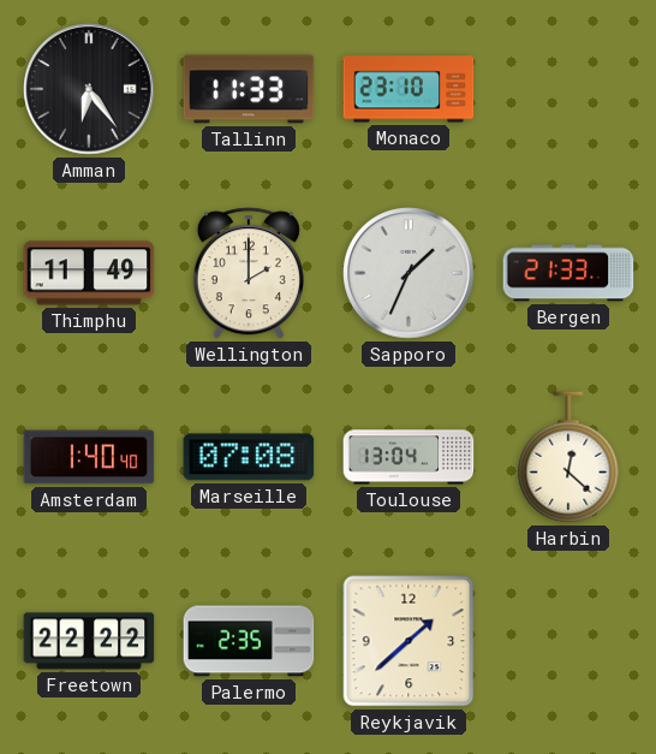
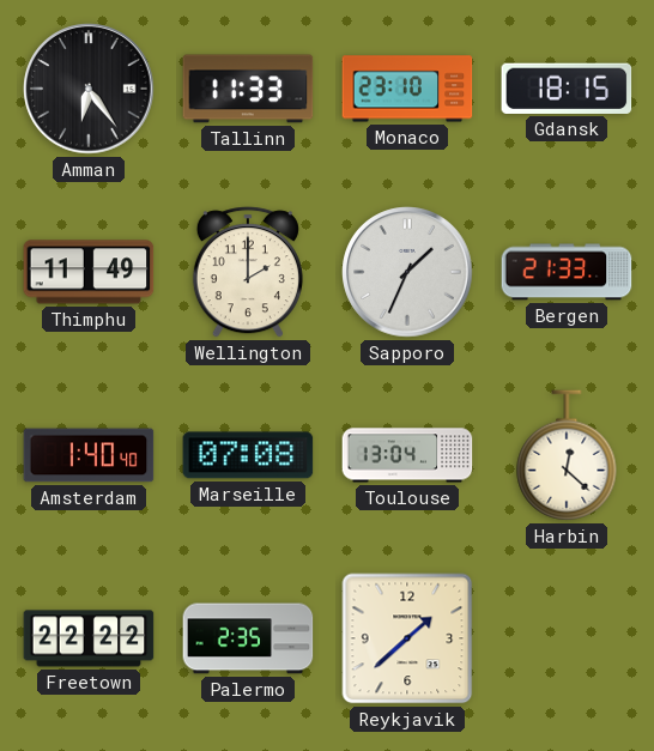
Gdansk: none -> 18:15 (567, 89)
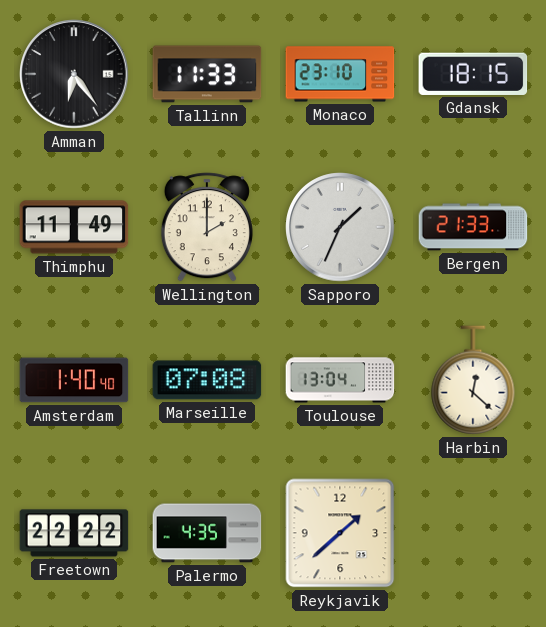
Palermo: 2:35 -> 4:35 (207, 533)
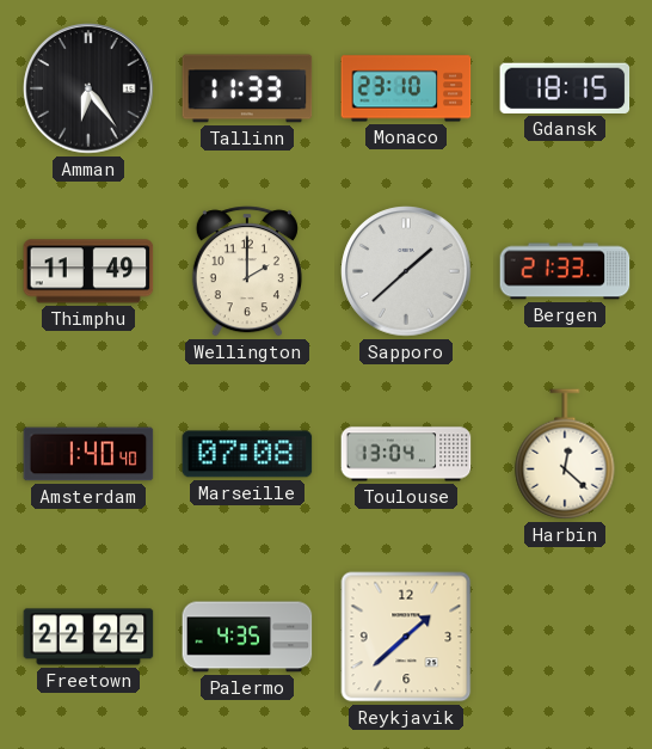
Sapporo: 1:34 -> 1:38 (406, 271)
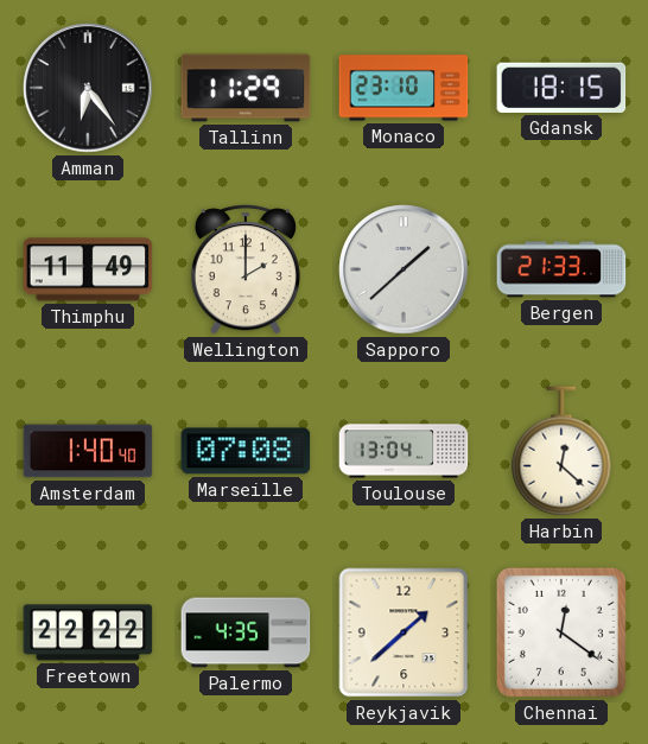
Tallinn: 11:33 -> 11:29 (246, 88)
Chennai: none -> 12:21 (561, 632)
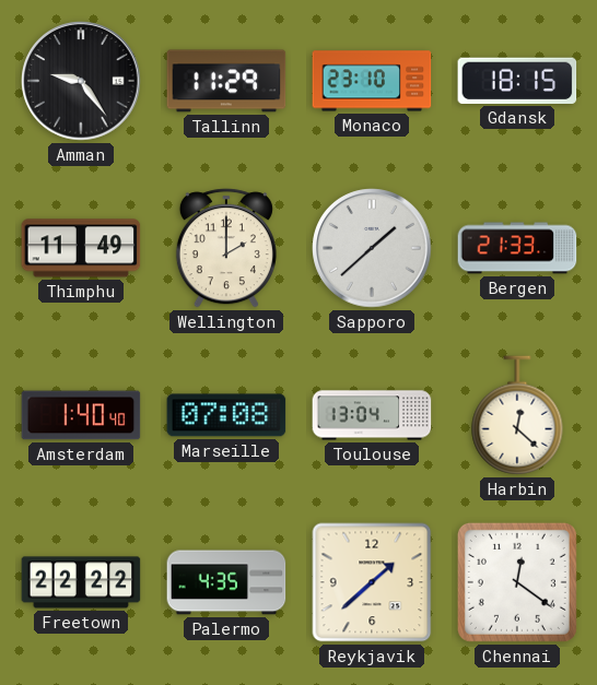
Amman: 6:24 -> 9:24 (81, 81)
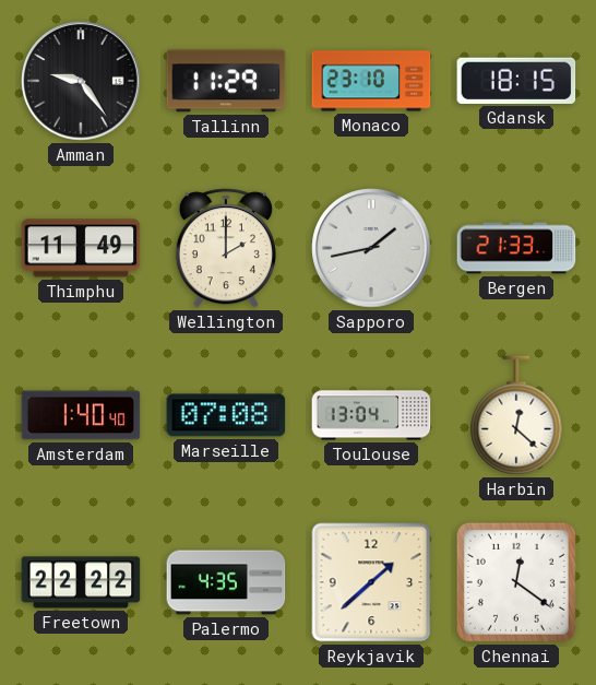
Sapporo: 1:38 -> 1:43 (371, 248)
